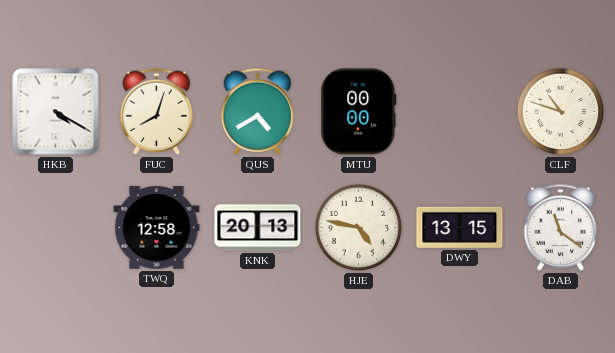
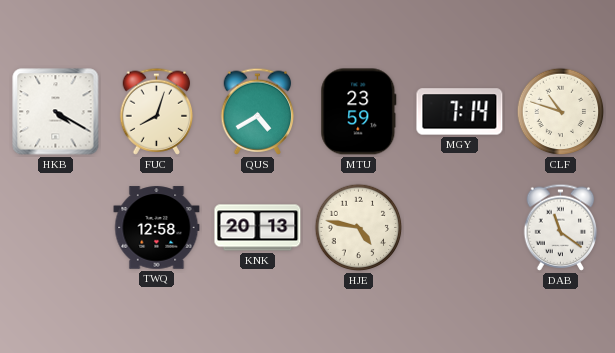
MTU: 00:00 -> 23:59 (359, 112)
MGY: none -> 7:14 (460, 112)
DWY: 13:15 -> none (460, 227)
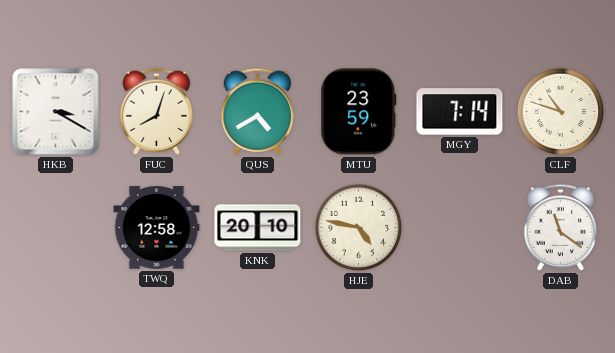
HKB: 4:20 -> 3:20 (56, 112)
KNK: 20:13 -> 20:10 (258, 228)
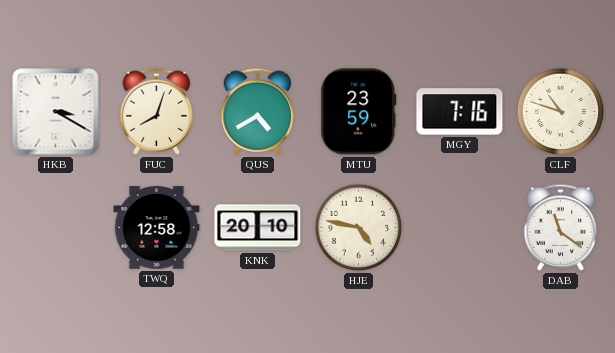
MGY: 7:14 -> 7:16 (460, 112)
